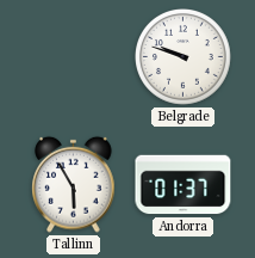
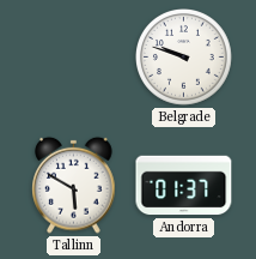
Tallinn: 5:55 -> 5:50 (74, 185)
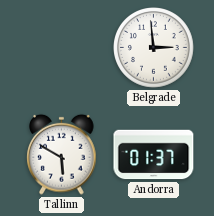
Belgrade: 9:48 -> 2:59 (154, 48)
